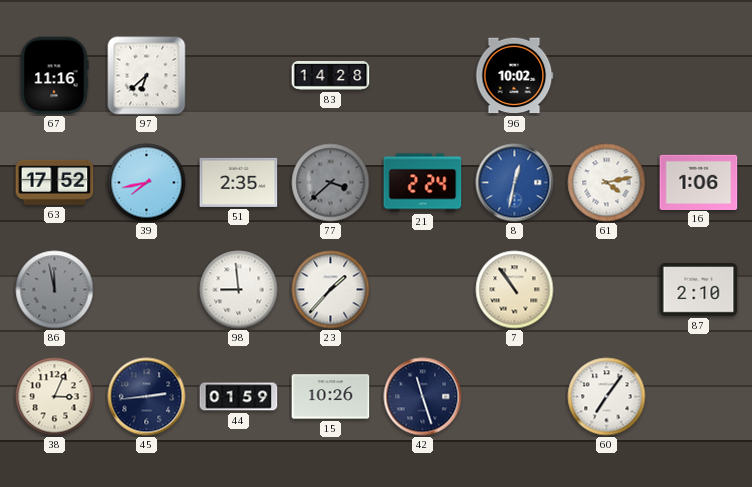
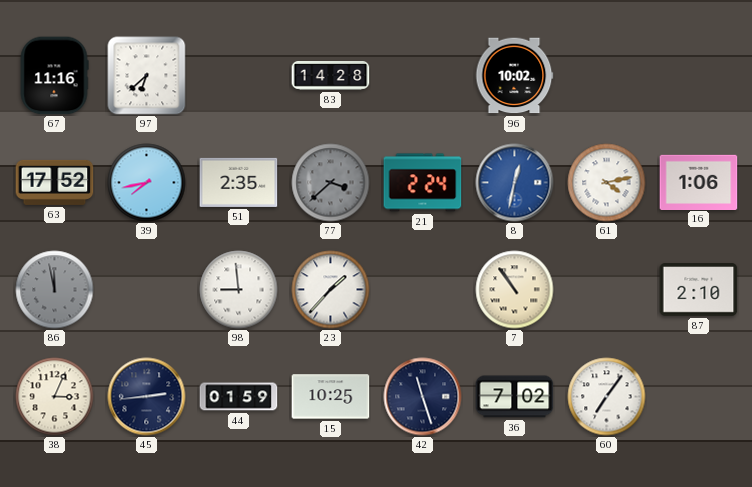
15: 10:26 -> 10:25 (331, 397)
36: none -> 7:02 (515, 397)
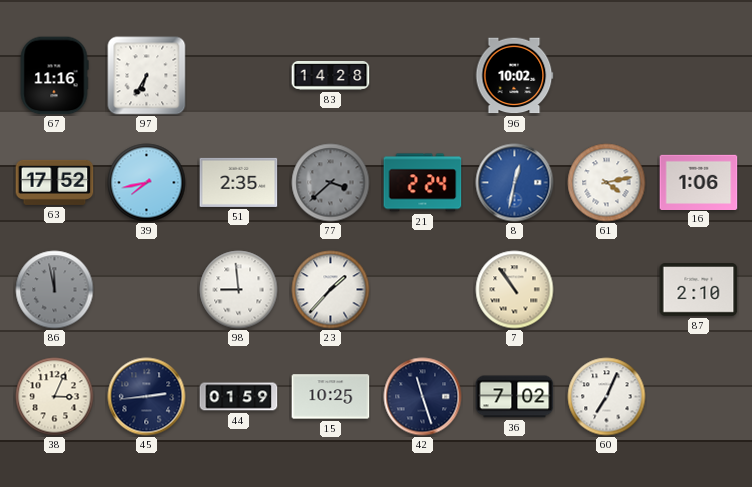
97: 6:38 -> 6:35 (147, 76)
60: 7:06 -> 7:04 (607, 397)
